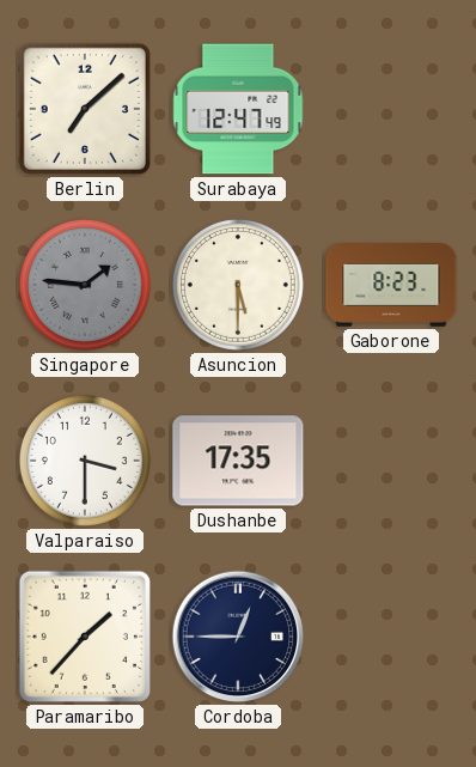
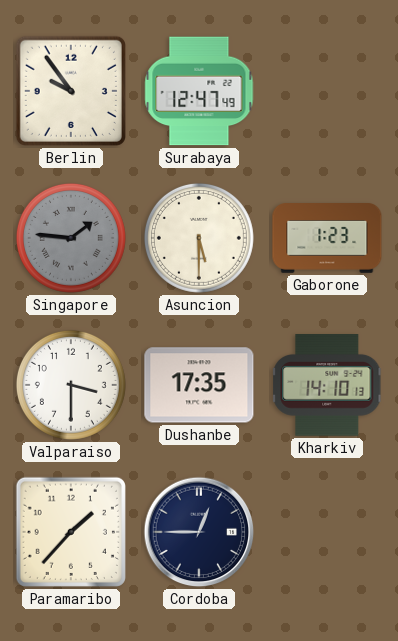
Berlin: 7:08 -> 9:54 (71, 91)
Gaborone: 8:23 -> 1:23 (327, 239)
Kharkiv: none -> 14:10 (327, 385)
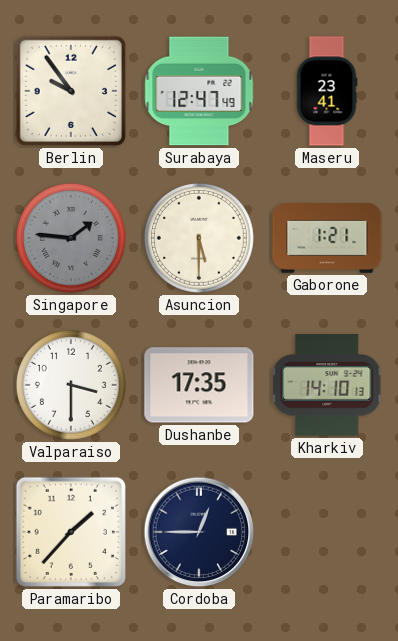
Maseru: none -> 23:41 (327, 91)
Gaborone: 1:23 -> 1:21 (327, 239)
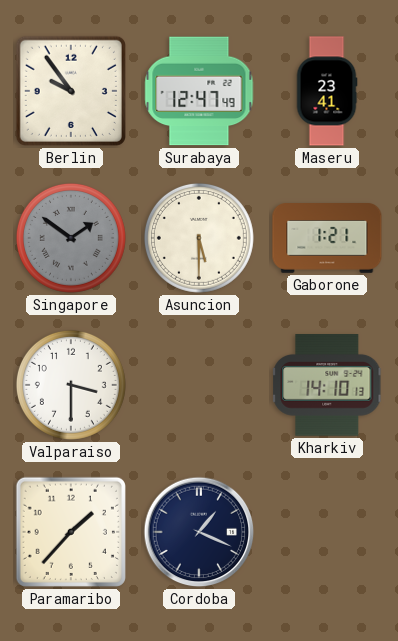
Singapore: 1:46 -> 1:51 (71, 238)
Dushanbe: 17:35 -> none (199, 385)
Cordoba: 12:45 -> 1:19 (199, 532)
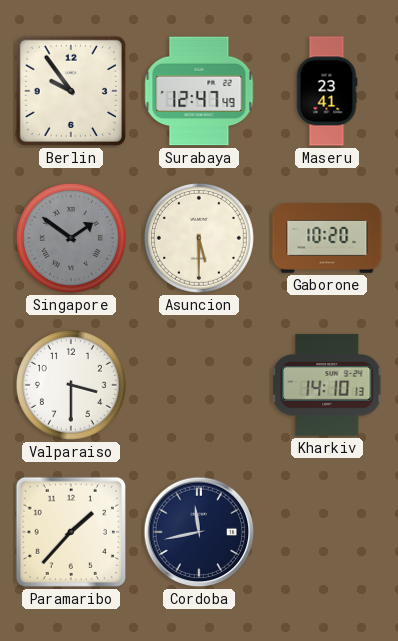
Gaborone: 1:21 -> 10:20 (327, 239)
Cordoba: 1:19 -> 11:43 (199, 532)
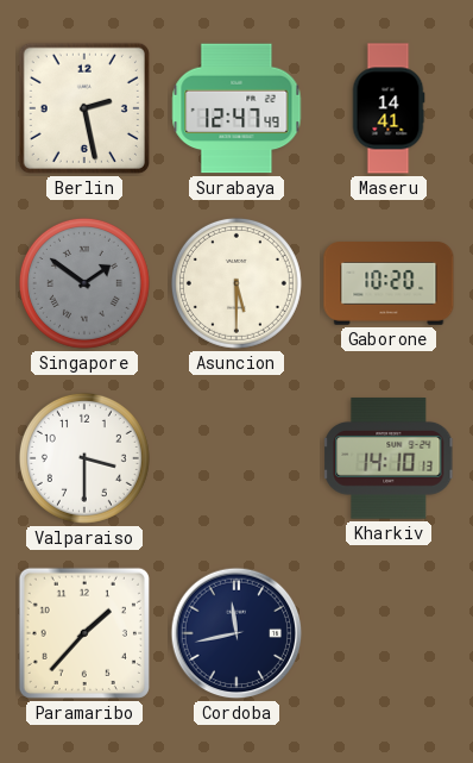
Berlin: 9:54 -> 2:28 (84, 108)
Maseru: 23:41 -> 14:41 (389, 108)
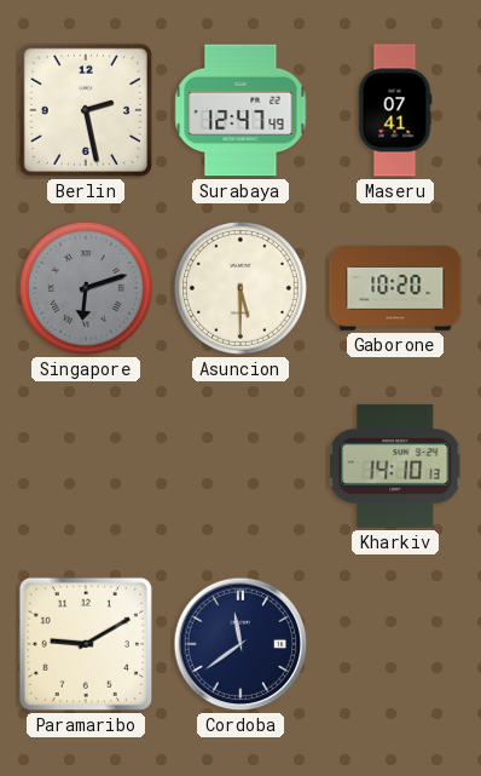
Maseru: 14:41 -> 07:41 (395, 110)
Singapore: 1:51 -> 6:12 (86, 288)
Valparaiso: 3:30 -> none (84, 458)
Paramaribo: 1:37 -> 9:10 (86, 644)
Cordoba: 11:43 -> 11:39 (240, 644)
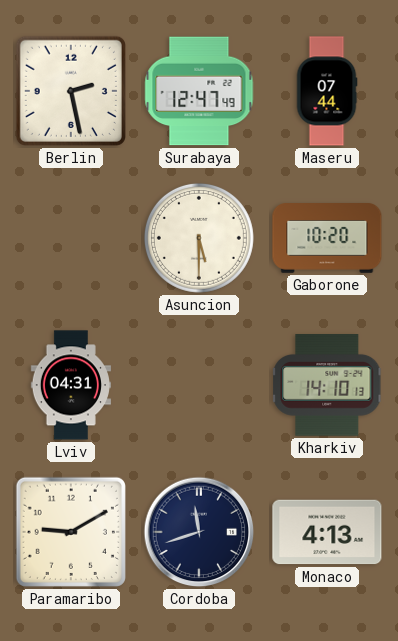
Maseru: 07:41 -> 07:44 (327, 91)
Singapore: 6:12 -> none (86, 288)
Lviv: none -> 04:31 (70, 385)
Cordoba: 11:39 -> 11:42 (199, 532)
Monaco: none -> 4:13 (327, 532)
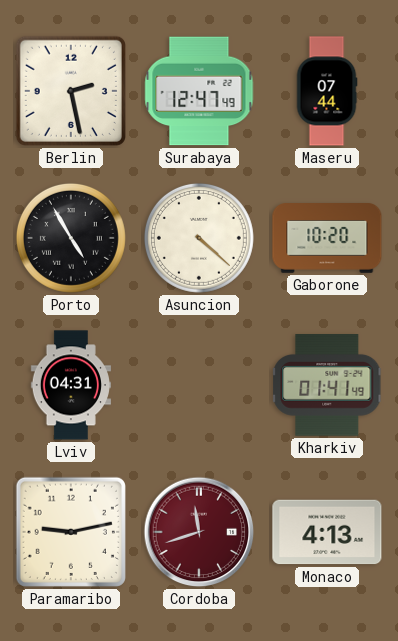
Porto: none -> 4:55 (71, 238)
Asuncion: 5:30 -> 4:22 (199, 238)
Kharkiv: 14:10 -> 01:41 (327, 385)
Paramaribo: 9:10 -> 9:13 (71, 532)
Cordoba dial: navy -> burgundy (199, 532)
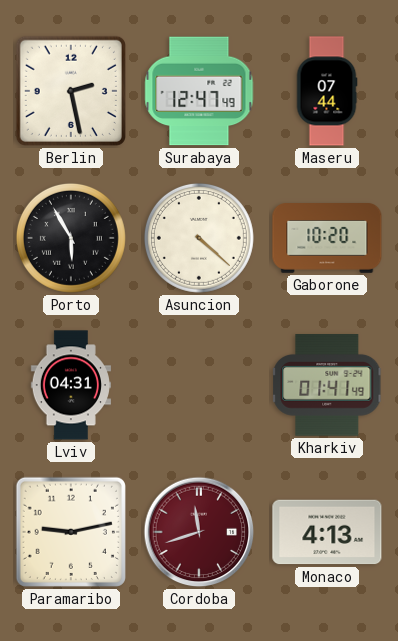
Porto: 4:55 -> 5:55 (71, 238)
